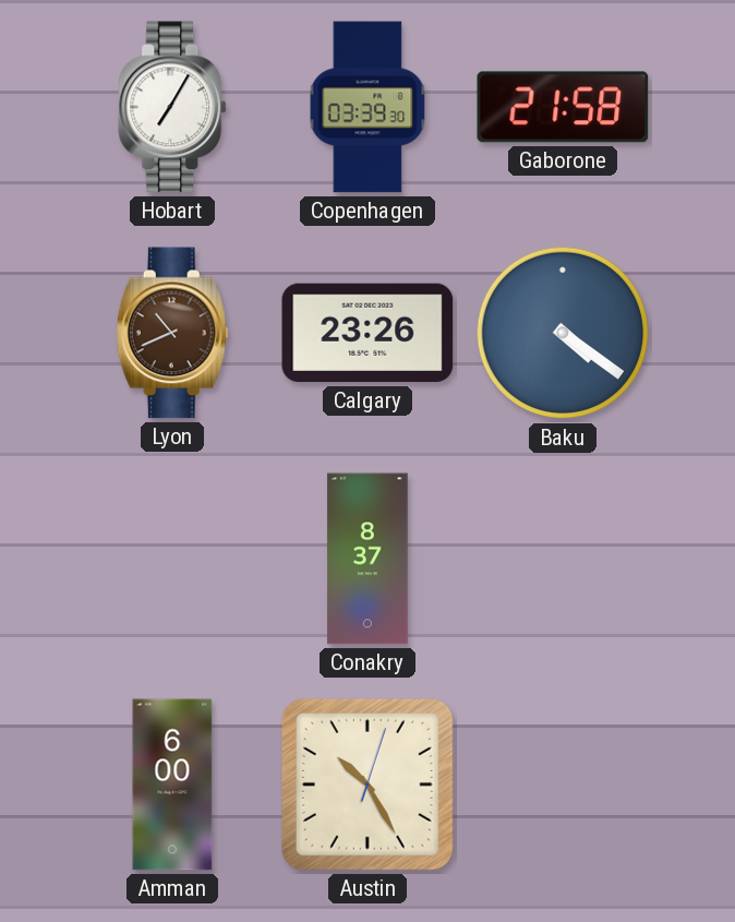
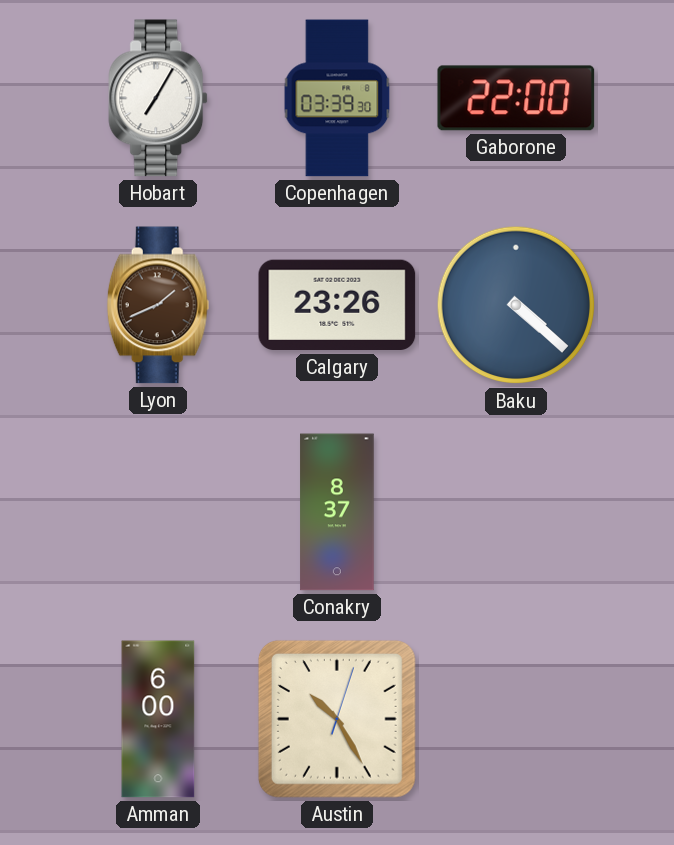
Gaborone: 21:58 -> 22:00 (516, 98)
Lyon: 10:41 -> 1:41 (158, 305)
Baku: 4:21 -> 4:22 (516, 305)
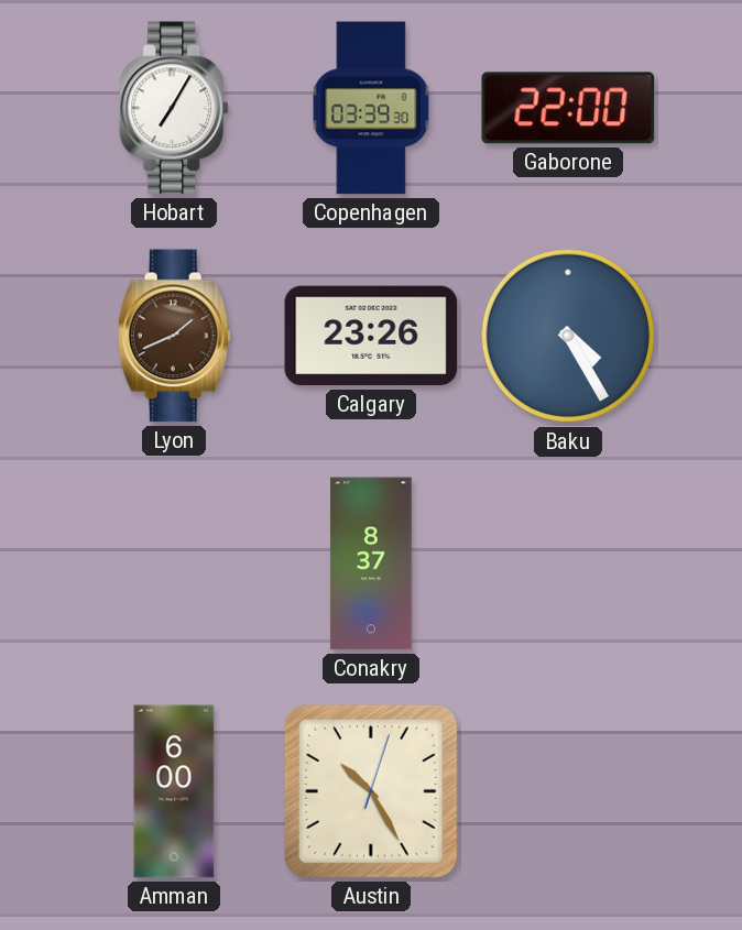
Baku: 4:22 -> 4:25 (568, 336)
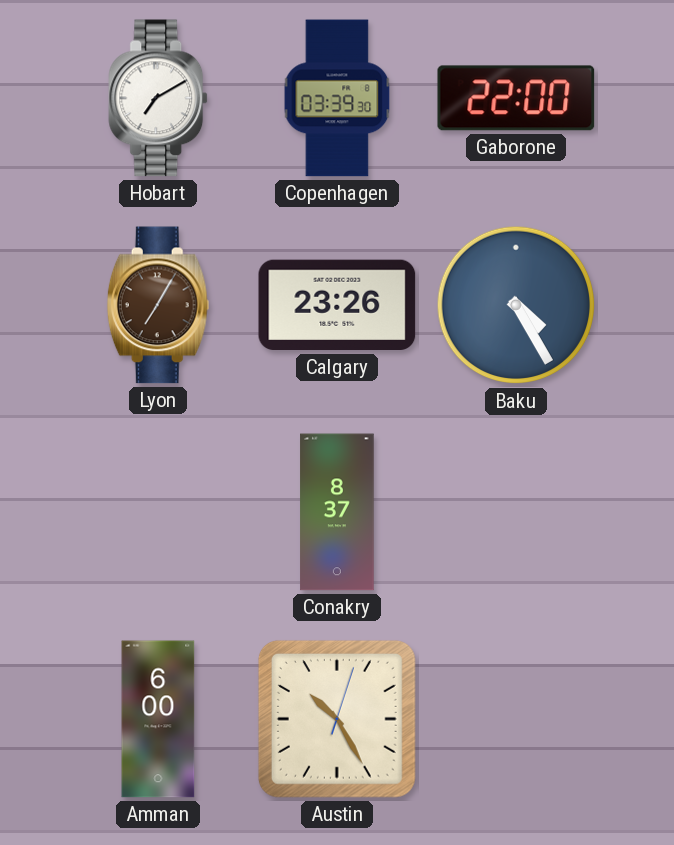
Hobart: 7:05 -> 7:10 (159, 98)
Lyon: 1:41 -> 7:05 (158, 305)
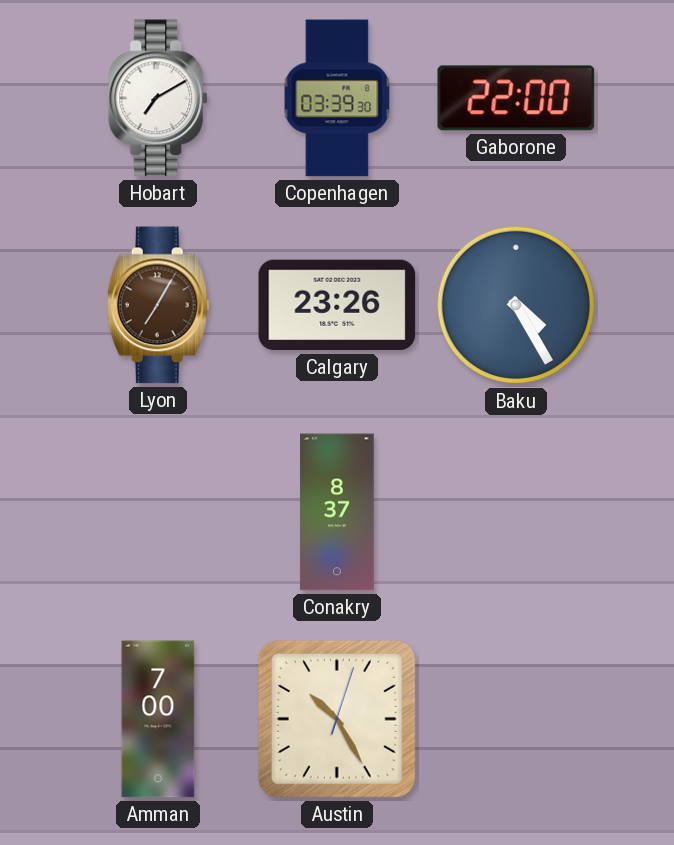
Amman: 6:00 -> 7:00 (158, 719)
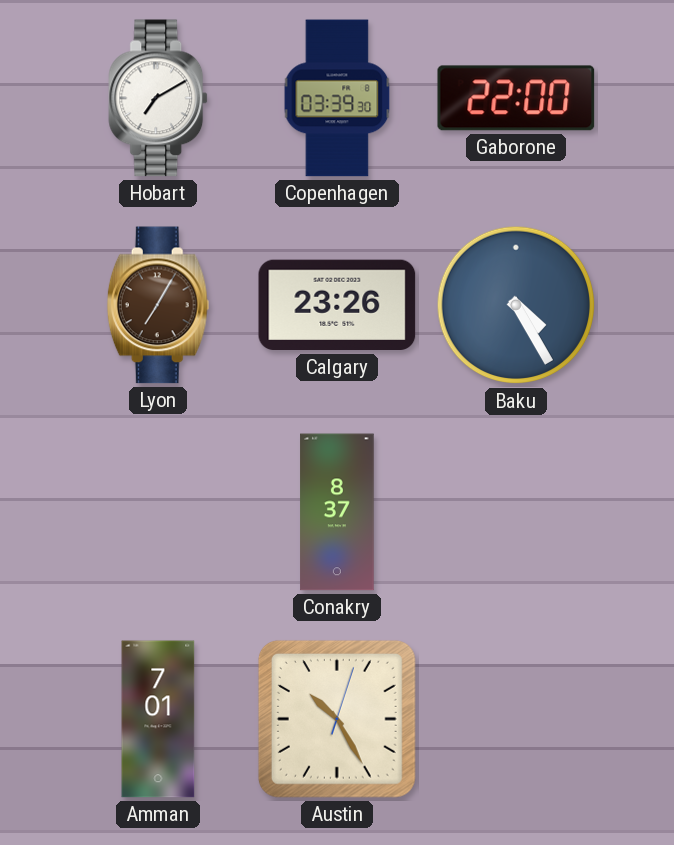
Amman: 7:00 -> 7:01 (158, 719)
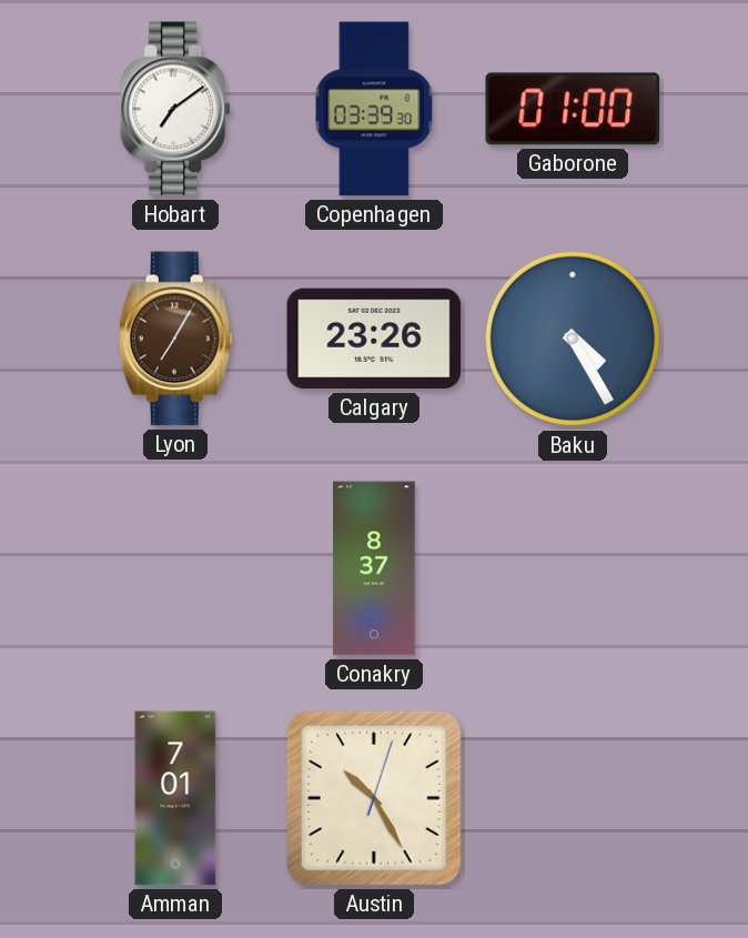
Hobart: 7:10 -> 7:09 (176, 109)
Gaborone: 22:00 -> 01:00 (573, 109)
